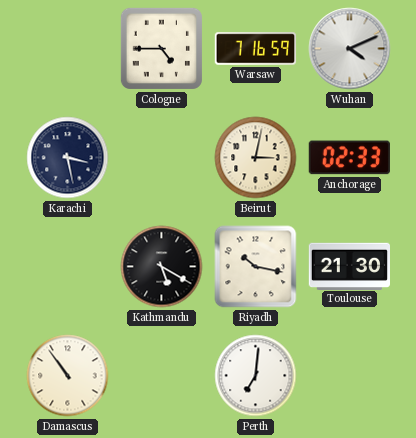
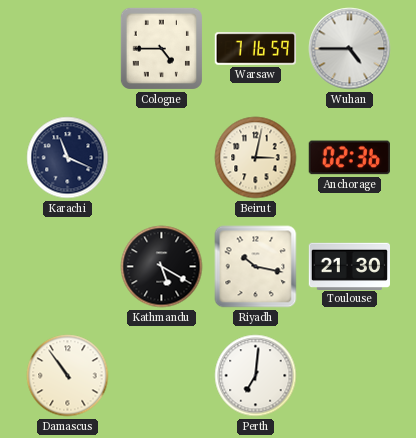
Wuhan: 4:11 -> 4:45 (350, 49)
Karachi: 3:28 -> 11:19 (68, 158)
Anchorage: 02:33 -> 02:36 (349, 158)
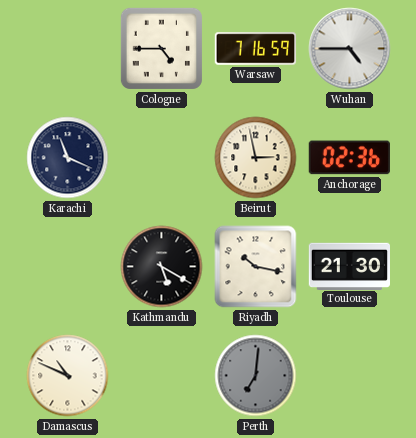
Beirut: 3:02 -> 2:58 (256, 158)
Damascus: 10:54 -> 10:49 (68, 376)
Perth dial: white -> grey (256, 376)
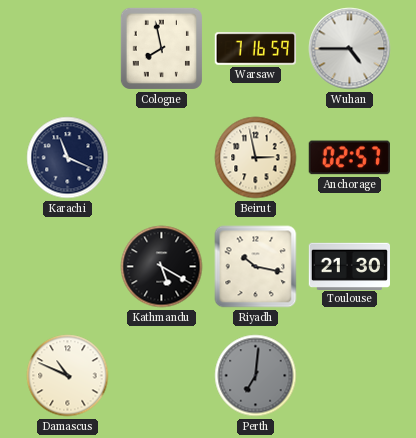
Cologne: 4:45 -> 7:58 (161, 48)
Anchorage: 02:36 -> 02:57 (349, 158)
